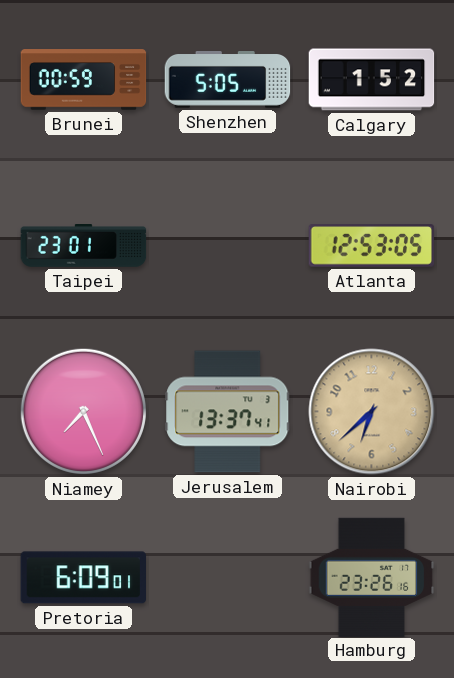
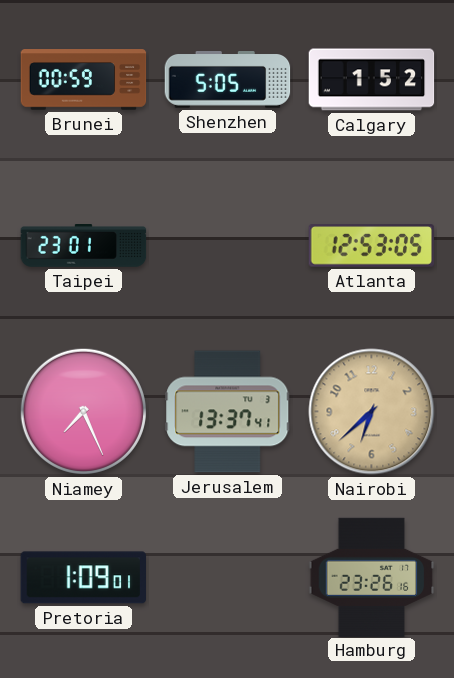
Pretoria: 6:09 -> 1:09 (84, 578)
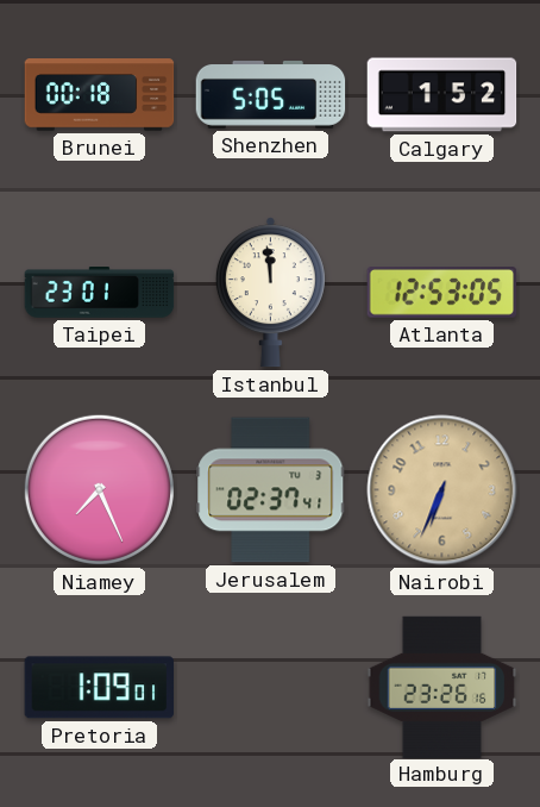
Brunei: 00:59 -> 00:18 (100, 95)
Istanbul: none -> 11:59 (270, 293)
Jerusalem: 13:37 -> 02:37 (271, 490)
Nairobi: 6:38 -> 6:34 (442, 490)
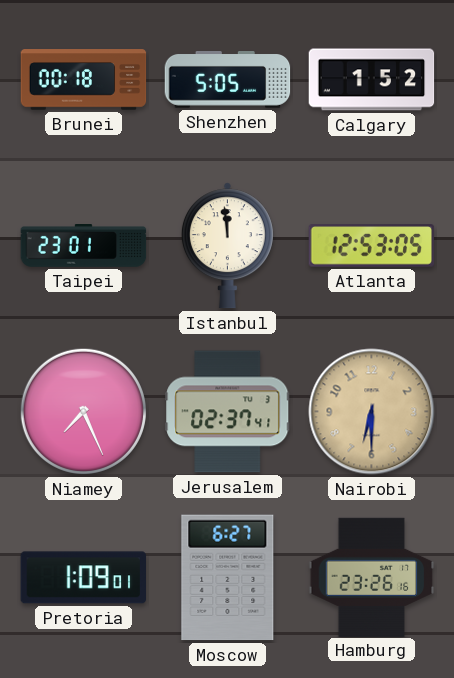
Nairobi: 6:34 -> 6:30 (372, 412)
Moscow: none -> 6:27 (228, 578)
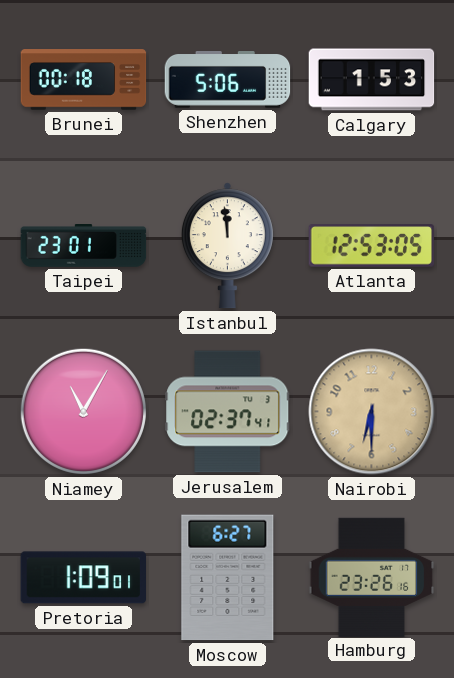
Shenzhen: 5:05 -> 5:06 (228, 80)
Calgary: 1:52 -> 1:53 (372, 80)
Niamey: 7:26 -> 11:05 (83, 411)
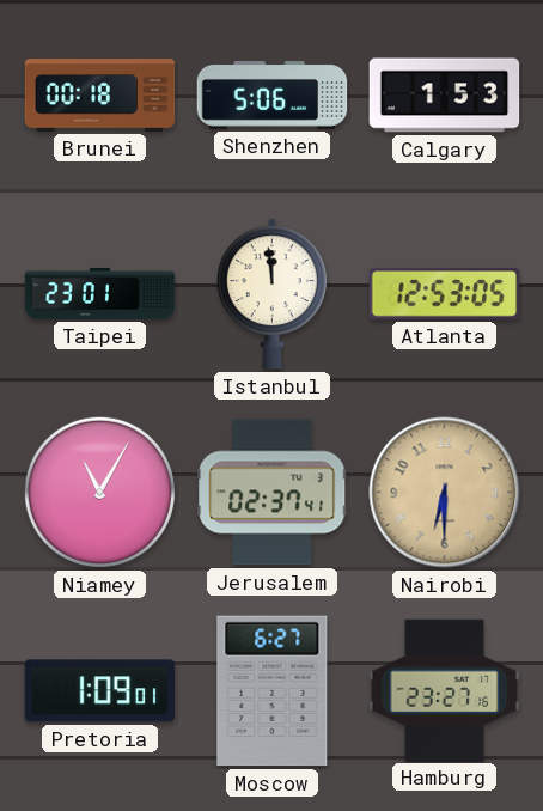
Hamburg: 23:26 -> 23:27 (445, 690)
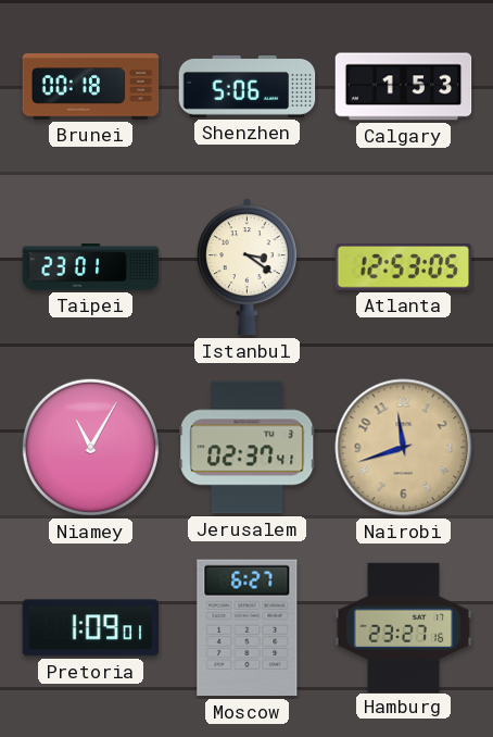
Istanbul: 11:59 -> 3:21 (246, 267)
Nairobi: 6:30 -> 11:42 (404, 448)
